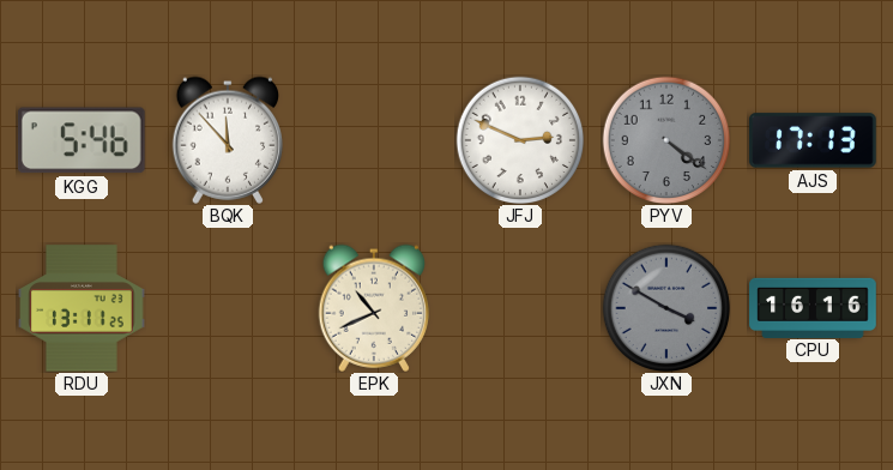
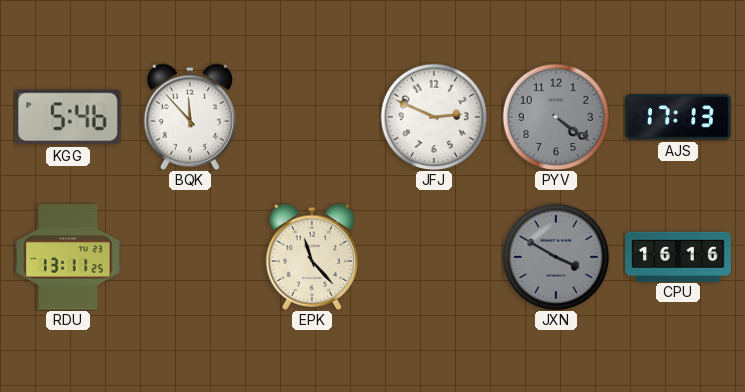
EPK: 10:41 -> 11:23 (311, 257)
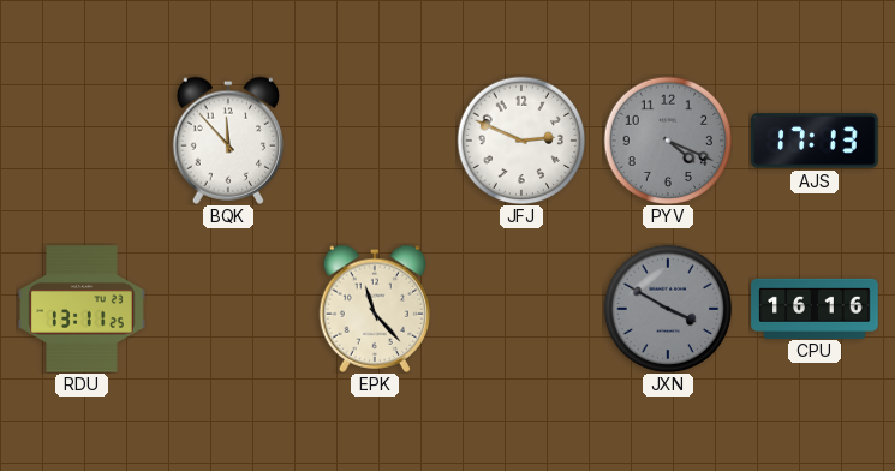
KGG: 5:46 -> none (68, 117)
PYV: 4:21 -> 4:19 (668, 141)
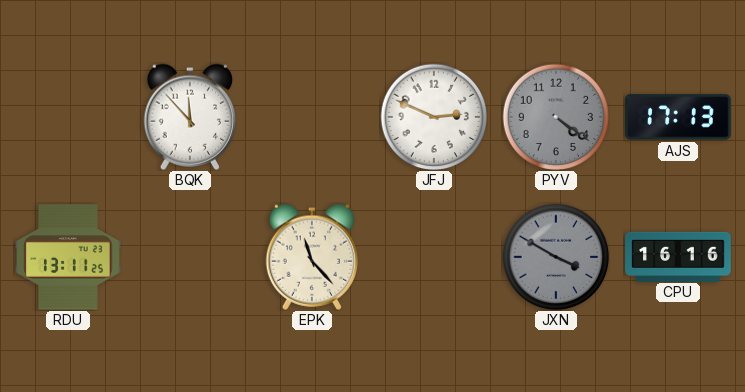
PYV: 4:19 -> 4:21 (556, 117)
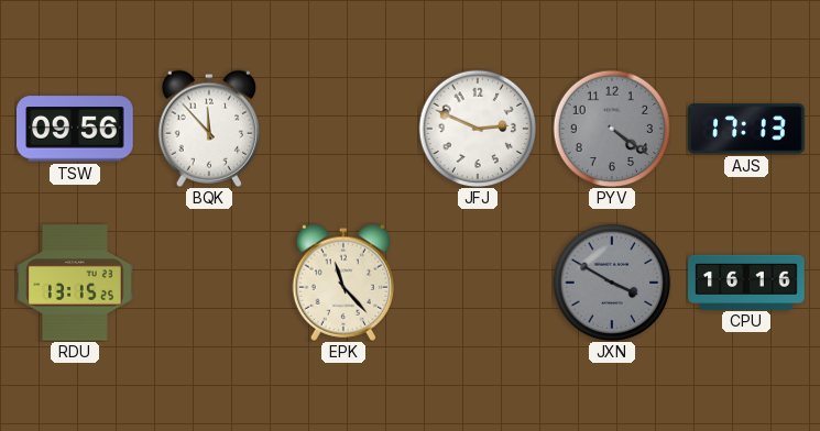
TSW: none -> 09:56 (75, 129)
RDU: 13:11 -> 13:15 (75, 283)
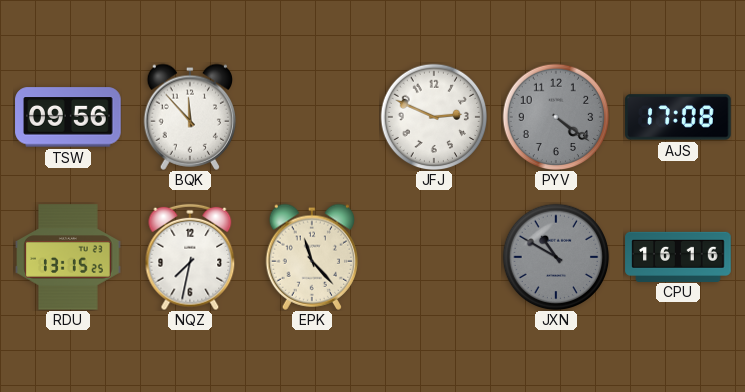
AJS: 17:13 -> 17:08 (678, 117)
NQZ: none -> 7:32 (190, 257)
JXN: 3:50 -> 10:50 (556, 257)
